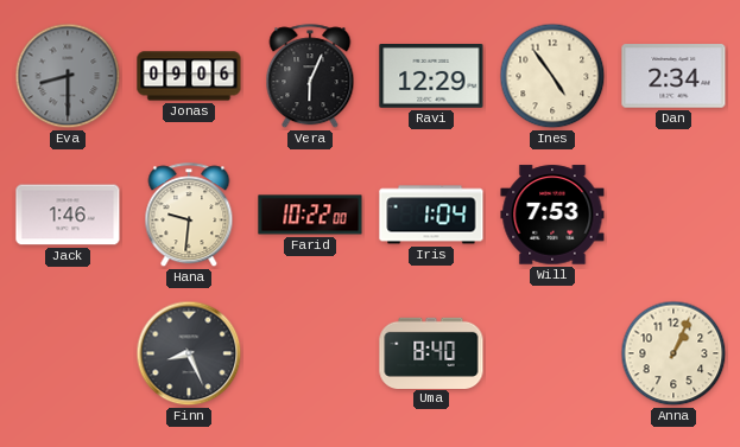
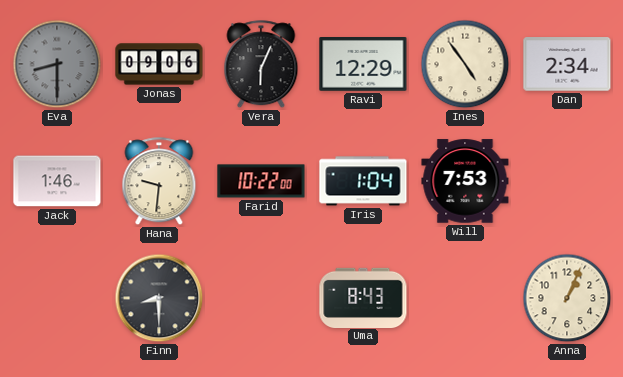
Finn: 8:26 -> 8:30 (159, 298)
Uma: 8:40 -> 8:43 (363, 297)
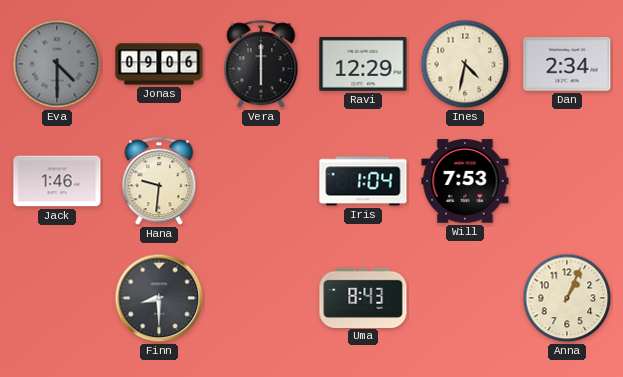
Eva: 8:30 -> 4:30 (57, 64)
Vera: 6:04 -> 6:00 (261, 65)
Ines: 4:54 -> 4:32 (465, 64)
Farid: 10:22 -> none (261, 181)
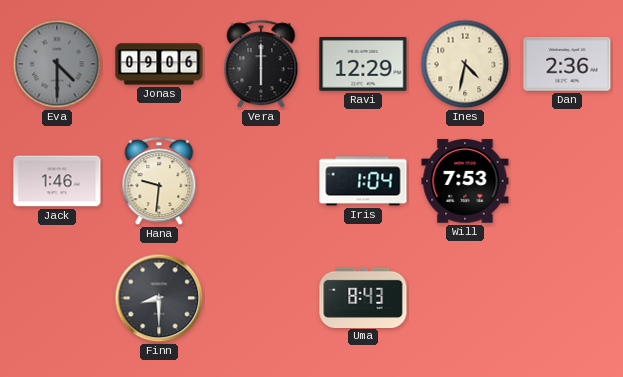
Dan: 2:34 -> 2:36 (567, 64)
Anna: 1:04 -> none (567, 298)
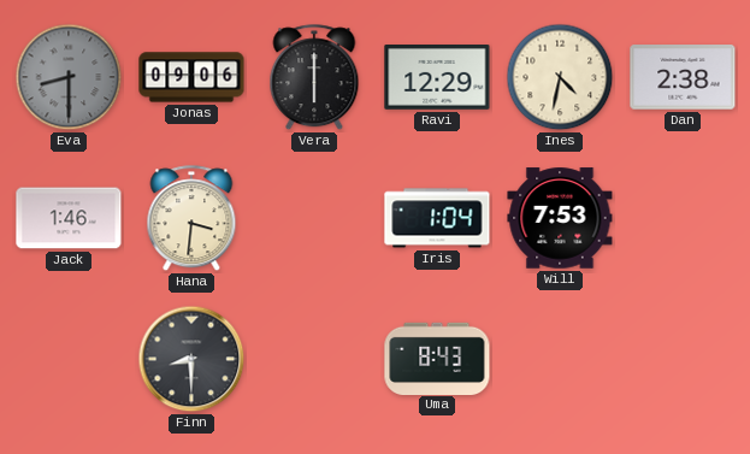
Eva: 4:30 -> 8:30 (69, 77)
Dan: 2:36 -> 2:38 (683, 77)
Hana: 9:31 -> 3:31 (191, 219)
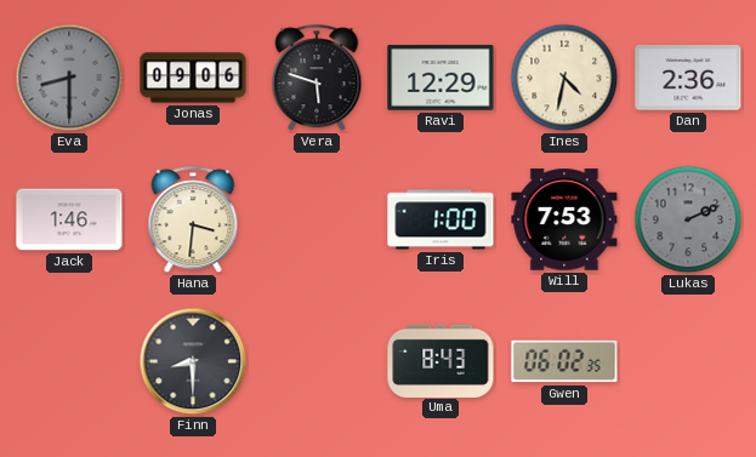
Vera: 6:00 -> 5:48 (317, 79)
Dan: 2:38 -> 2:36 (688, 78)
Iris: 1:04 -> 1:00 (440, 219)
Lukas: none -> 2:11 (688, 219)
Gwen: none -> 06:02 (564, 361)
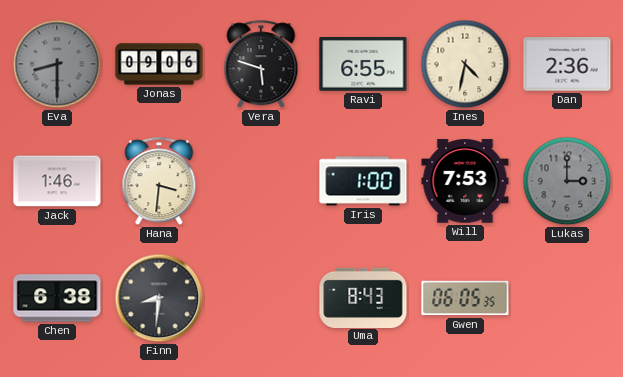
Ravi: 12:29 -> 6:55 (363, 65)
Lukas: 2:11 -> 3:00 (567, 181)
Chen: none -> 6:38 (57, 298)
Finn: 8:30 -> 8:31 (159, 298)
Gwen: 06:02 -> 06:05 (465, 298)
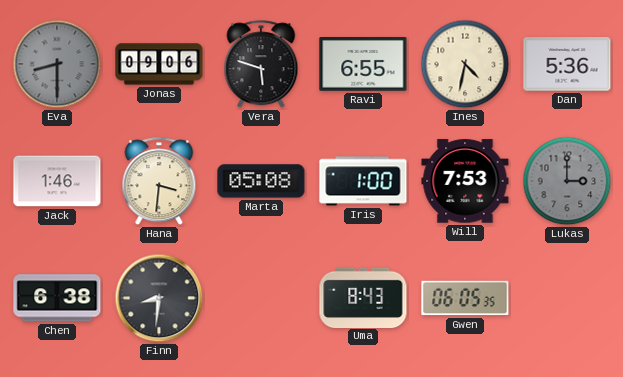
Dan: 2:36 -> 5:36 (567, 64)
Marta: none -> 05:08 (261, 181)
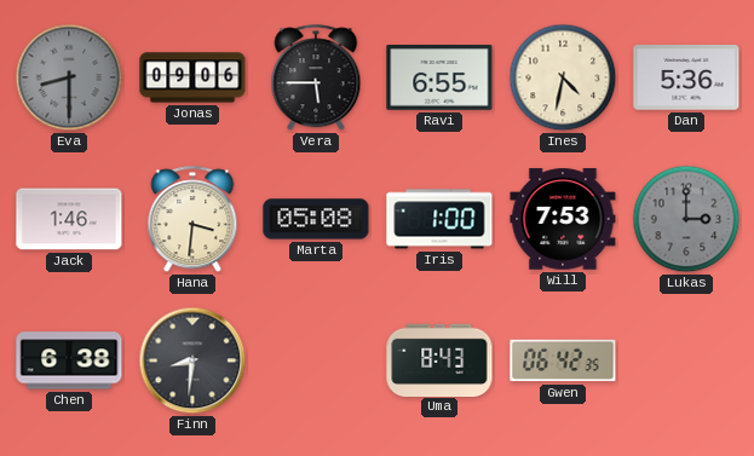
Vera: 5:48 -> 5:45 (316, 79)
Gwen: 06:05 -> 06:42 (563, 360)
